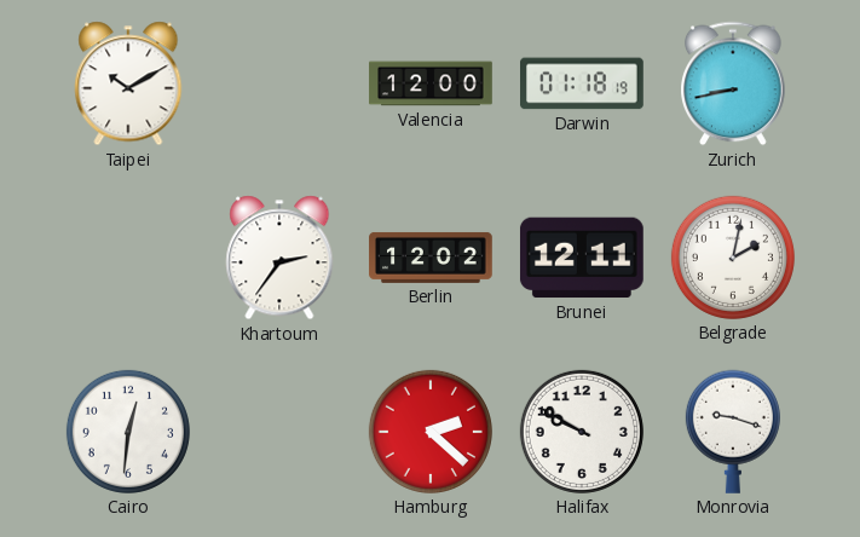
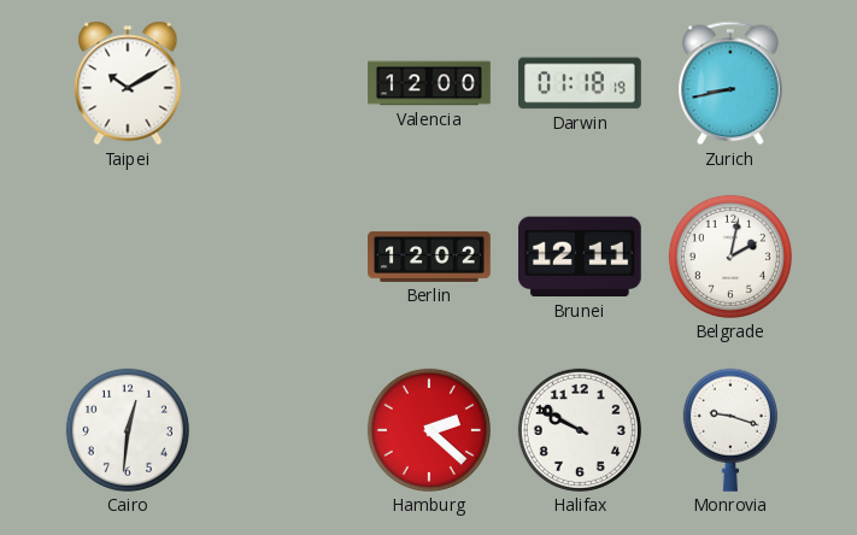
Khartoum: 2:36 -> none (279, 258)
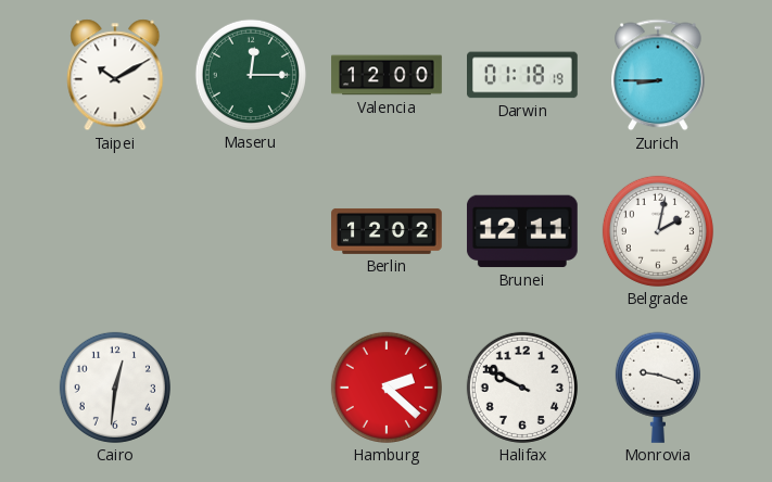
Maseru: none -> 12:15 (251, 75)
Zurich: 8:43 -> 8:45 (659, 75)
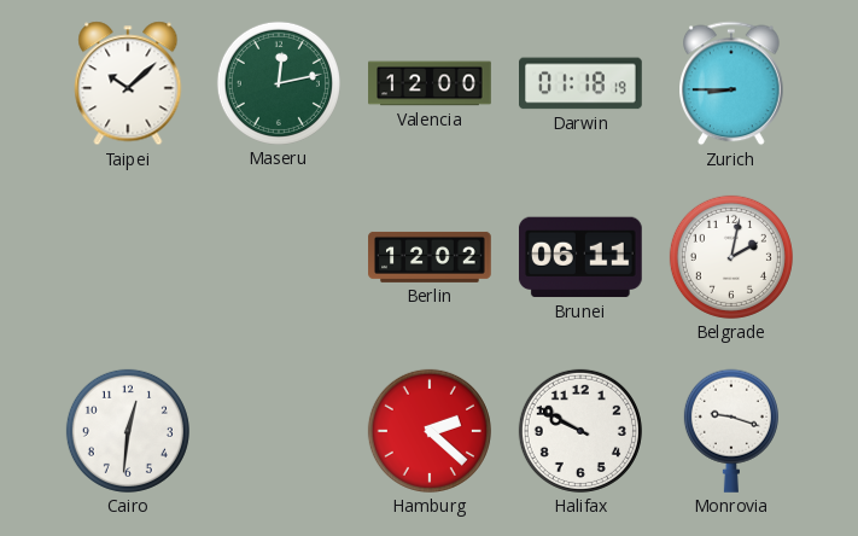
Taipei: 10:10 -> 10:08 (128, 83)
Maseru: 12:15 -> 12:13 (279, 83)
Brunei: 12:11 -> 06:11 (580, 257)
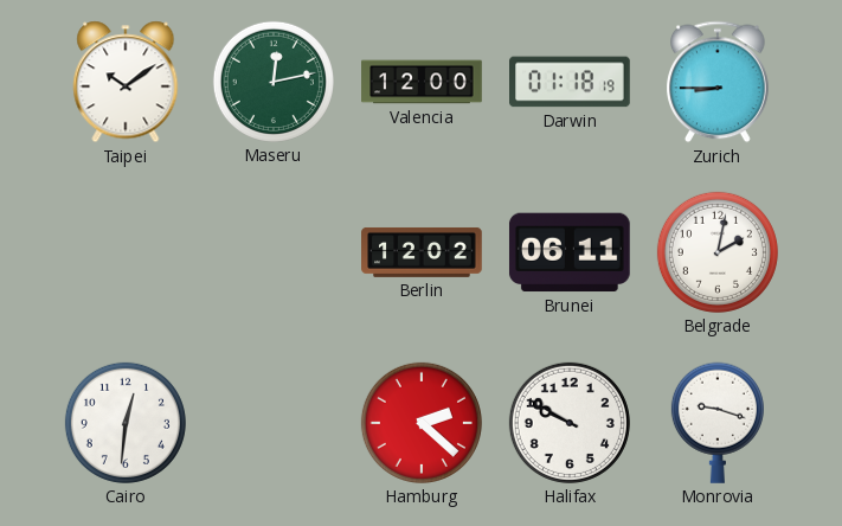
Taipei: 10:08 -> 10:09 (126, 82)
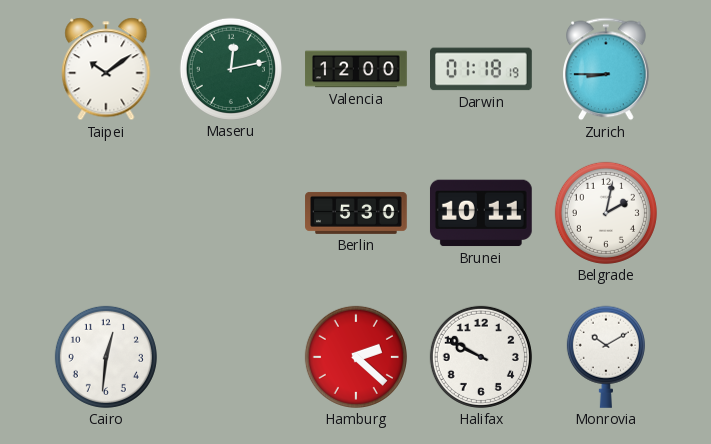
Berlin: 12:02 -> 5:30 (356, 213)
Brunei: 06:11 -> 10:11 (481, 213)
Monrovia: 9:18 -> 10:10 (606, 357)
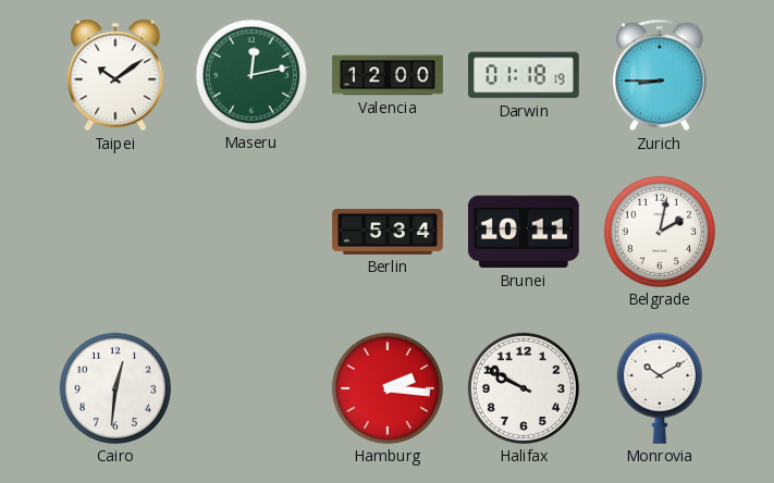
Berlin: 5:30 -> 5:34 (388, 232)
Hamburg: 2:22 -> 2:16 (388, 388)
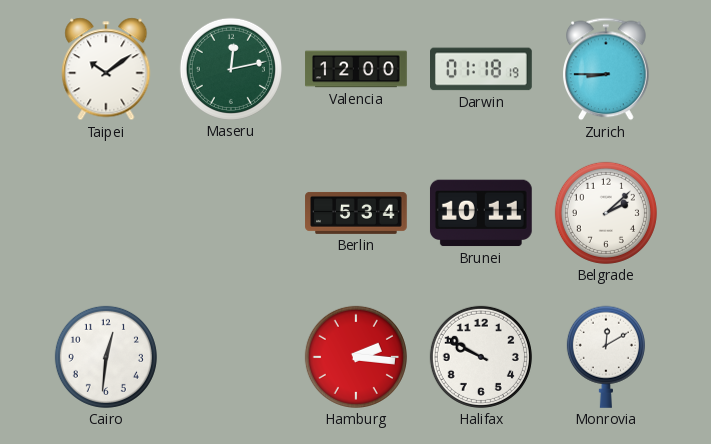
Belgrade: 2:02 -> 2:08 (606, 213)
Monrovia: 10:10 -> 12:10 (606, 357)
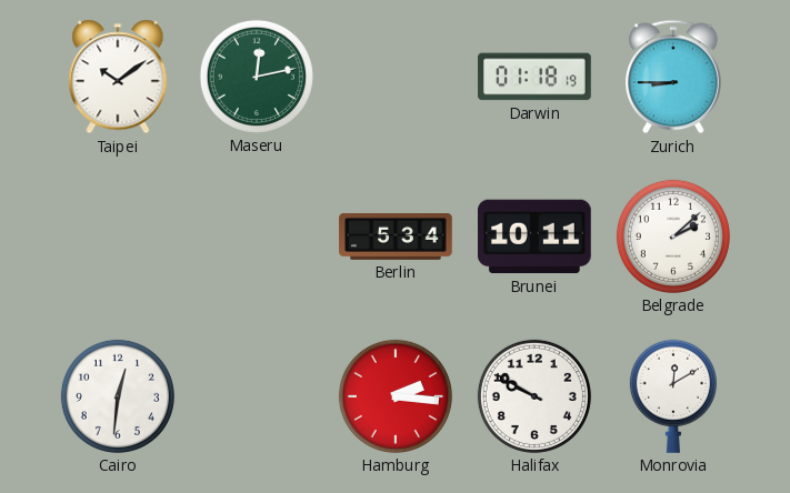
Valencia: 12:00 -> none (356, 69)
